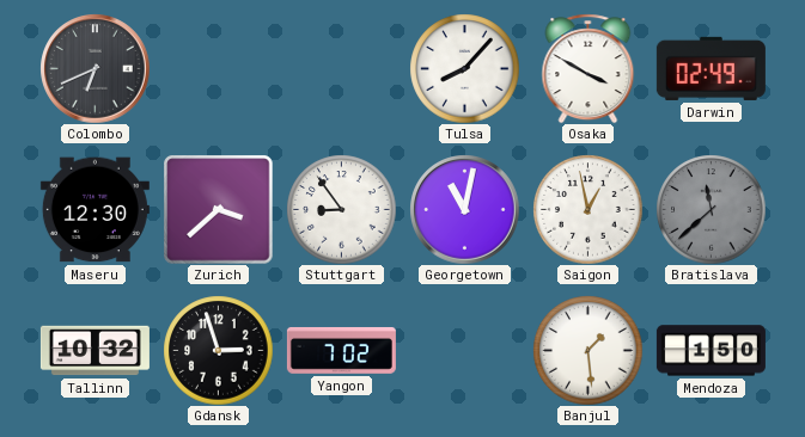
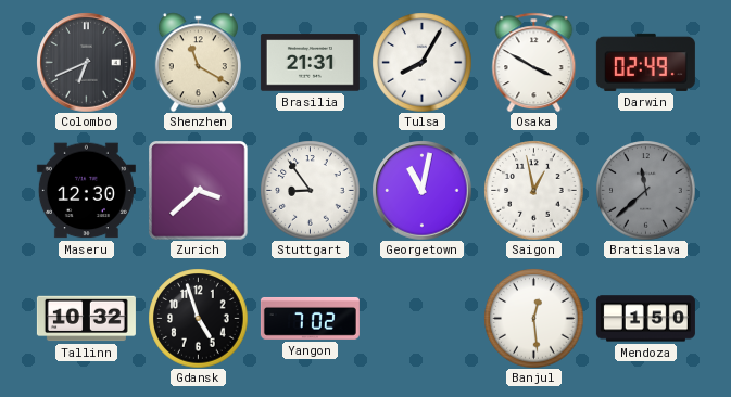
Shenzhen: none -> 11:20 (198, 62)
Brasilia: none -> 21:31 (310, 63)
Tulsa: 8:07 -> 8:05 (421, 62)
Gdansk: 2:57 -> 4:57 (198, 318)
Banjul: 1:29 -> 12:29 (533, 318)
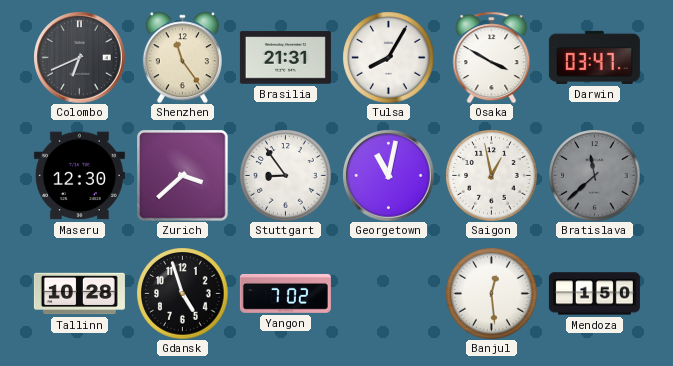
Shenzhen: 11:20 -> 11:24 (182, 57)
Darwin: 02:49 -> 03:47 (594, 57)
Tallinn: 10:32 -> 10:28 (79, 294)
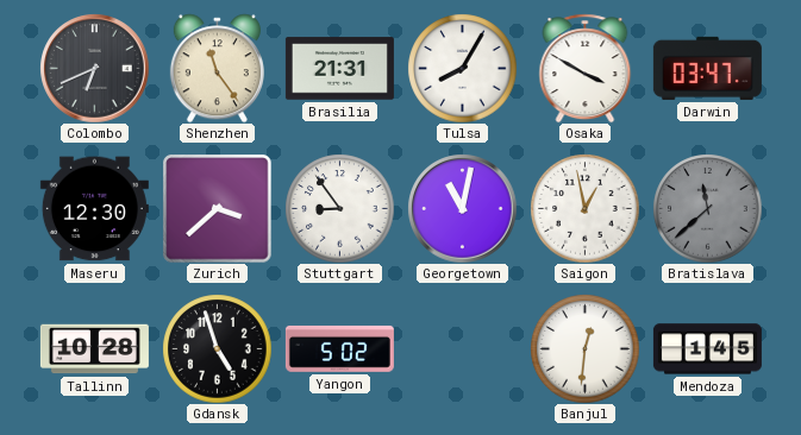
Yangon: 7:02 -> 5:02 (339, 348)
Banjul: 12:29 -> 12:31 (584, 348)
Mendoza: 1:50 -> 1:45 (707, 349)
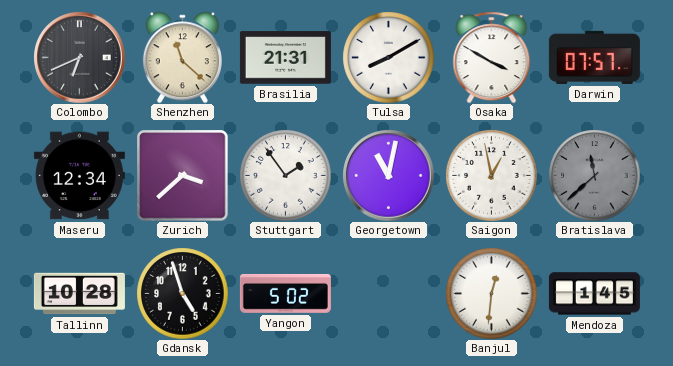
Shenzhen: 11:24 -> 11:22 (182, 57)
Tulsa: 8:05 -> 8:10 (388, 57)
Darwin: 03:47 -> 07:57 (594, 57)
Maseru: 12:30 -> 12:34 (79, 176)
Stuttgart: 8:54 -> 1:54 (285, 175)
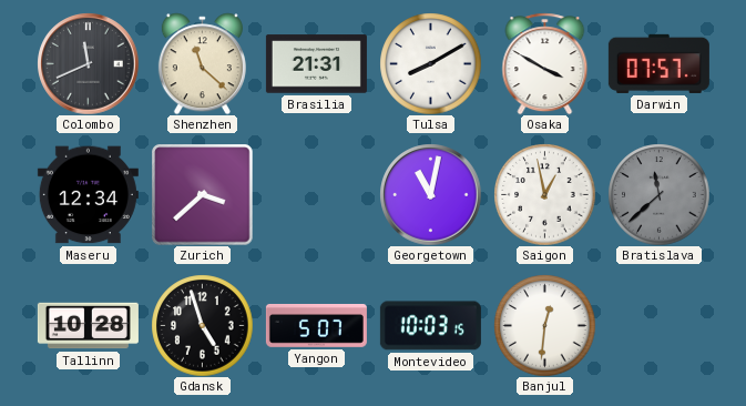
Colombo: 6:41 -> 11:41 (88, 63)
Stuttgart: 1:54 -> none (285, 175)
Yangon: 5:02 -> 5:07 (316, 325)
Montevideo: none -> 10:03 (430, 326)
Mendoza: 1:45 -> none (594, 294)
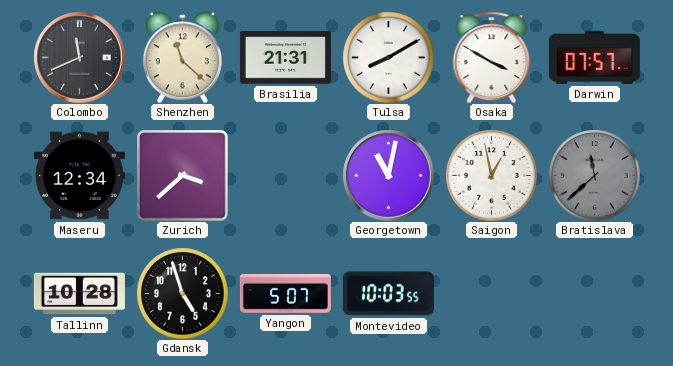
Montevideo: 10:03:15 -> 10:03:55 (388, 294)
Banjul: 12:31 -> none (544, 325)
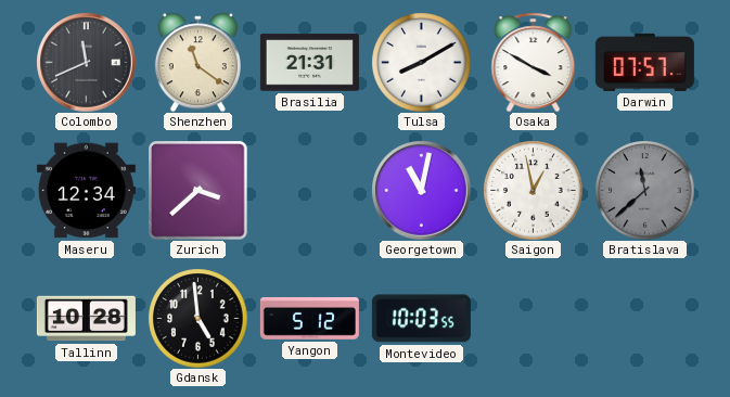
Shenzhen: 11:22 -> 11:21 (197, 62)
Gdansk: 4:57 -> 4:59 (197, 318)
Yangon: 5:07 -> 5:12 (309, 318)
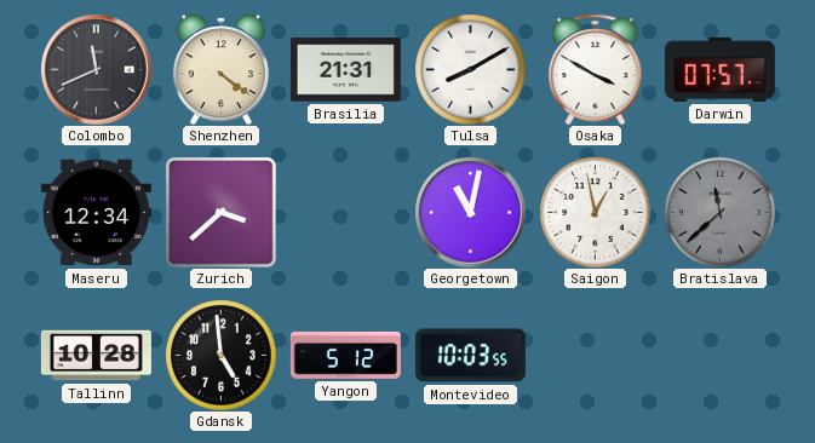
Shenzhen: 11:21 -> 4:21 (220, 69)
